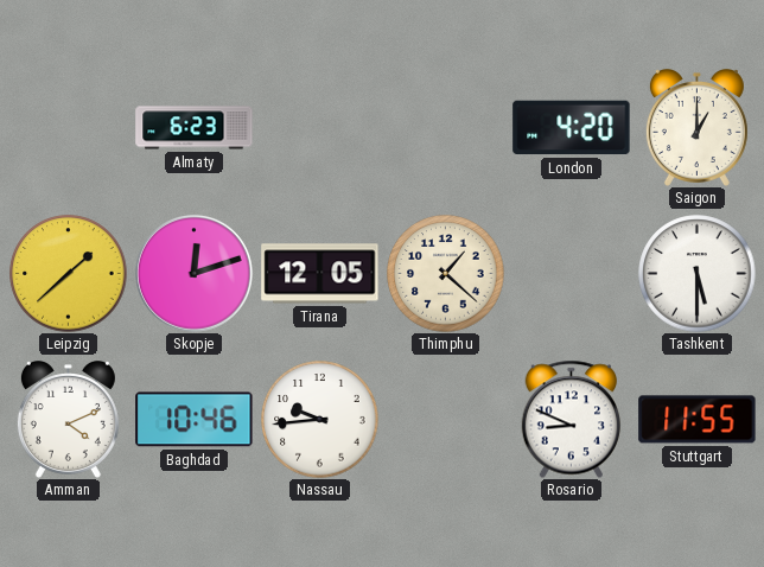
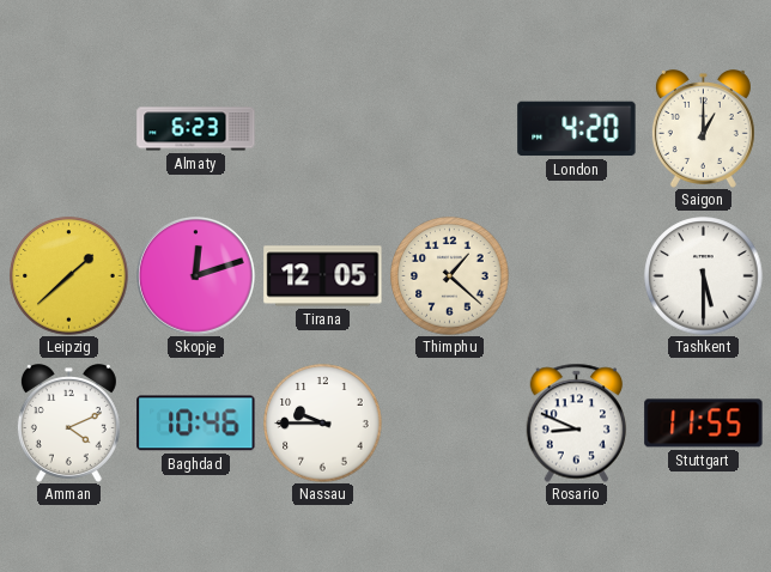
Nassau: 9:44 -> 9:45 (323, 424)
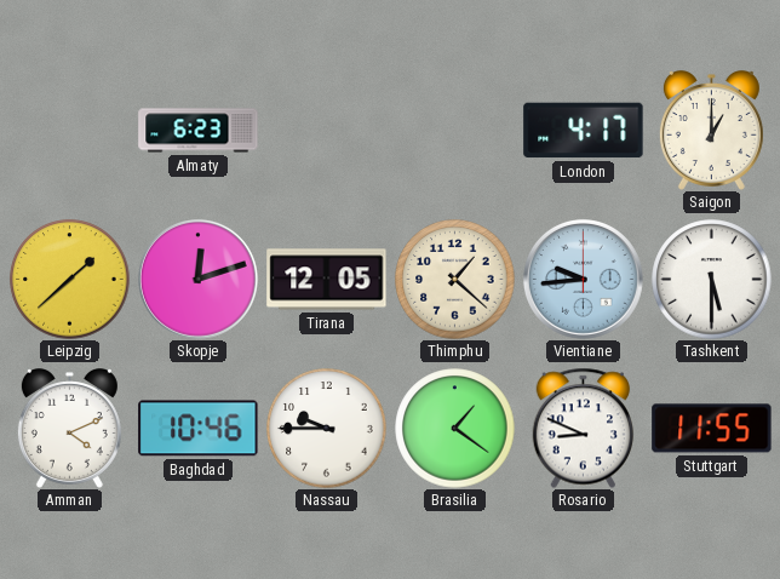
London: 4:20 -> 4:17 (584, 131)
Vientiane: none -> 9:44 (583, 279)
Brasilia: none -> 1:21 (455, 429)
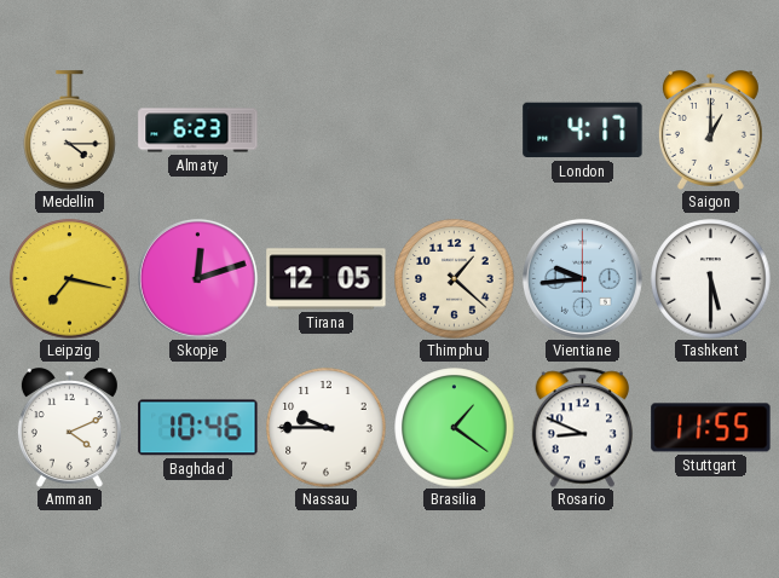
Medellin: none -> 4:15 (70, 131)
Leipzig: 1:38 -> 7:17 (70, 279)
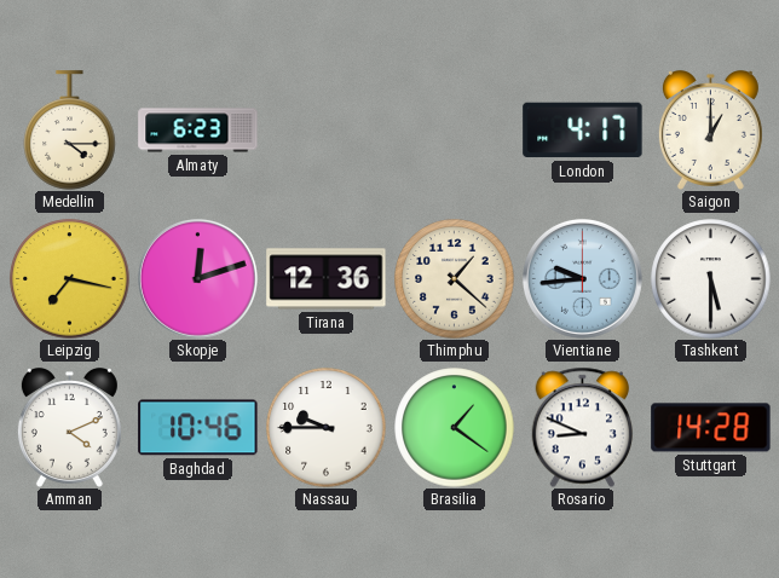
Tirana: 12:05 -> 12:36 (327, 279)
Stuttgart: 11:55 -> 14:28 (711, 428)
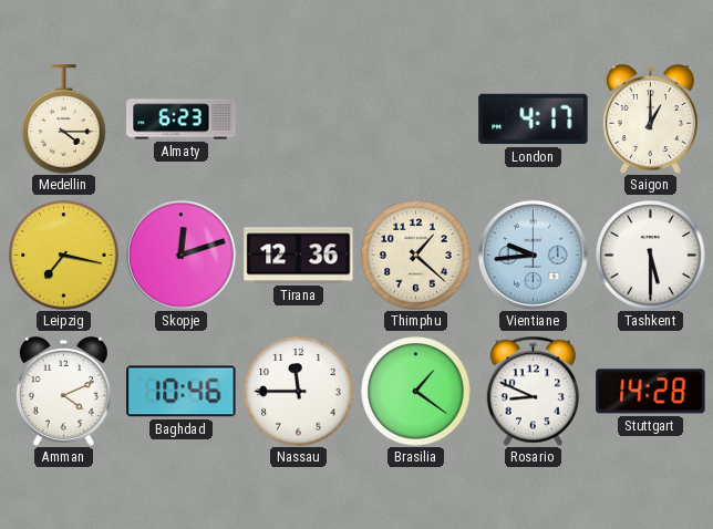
Nassau: 9:45 -> 11:45 (299, 392)
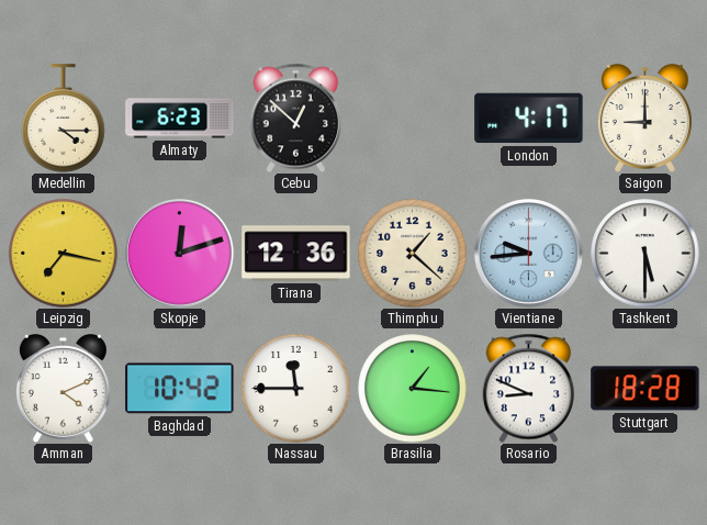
Cebu: none -> 12:52 (296, 118)
Saigon: 1:00 -> 9:00 (644, 119)
Baghdad: 10:46 -> 10:42 (180, 389)
Brasilia: 1:21 -> 1:16 (413, 389)
Stuttgart: 14:28 -> 18:28 (646, 389)
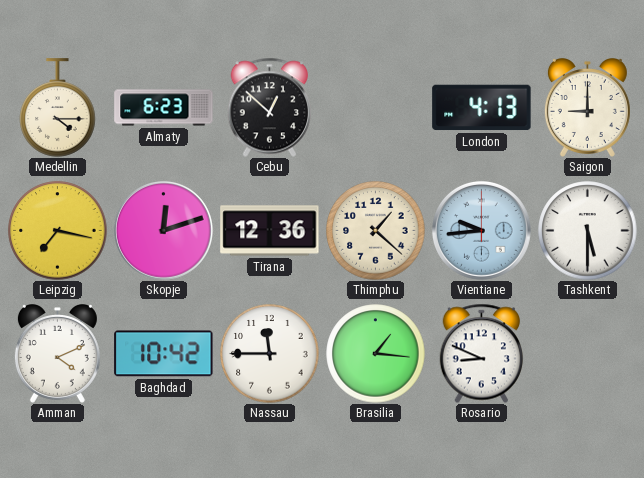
London: 4:17 -> 4:13 (482, 108)
Stuttgart: 18:28 -> none (646, 389)
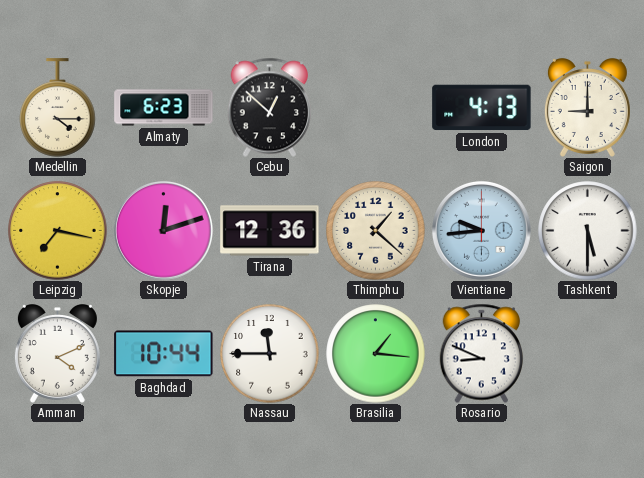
Baghdad: 10:42 -> 10:44 (164, 354)
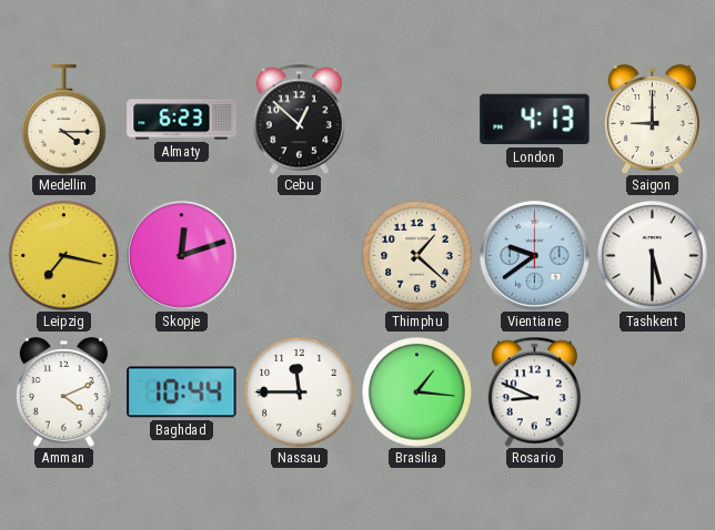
Tirana: 12:36 -> none (270, 231)
Vientiane: 9:44 -> 9:39 (534, 255)
